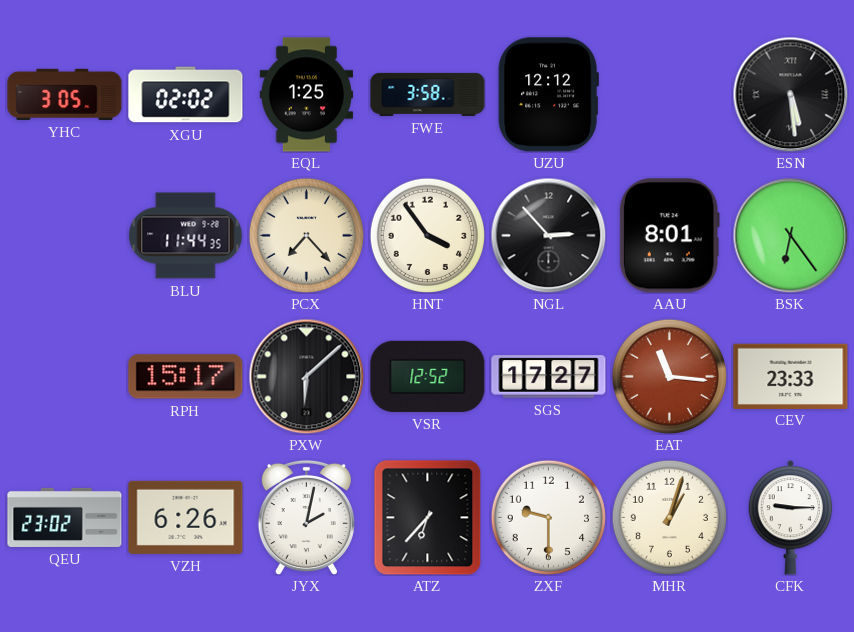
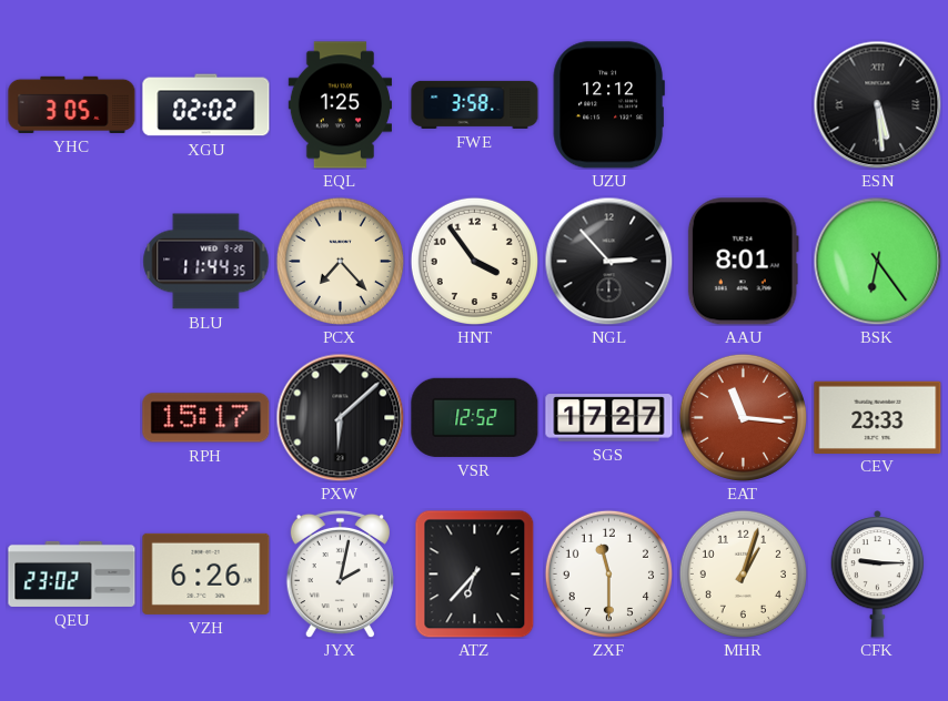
ZXF: 9:30 -> 11:30 (608, 573)
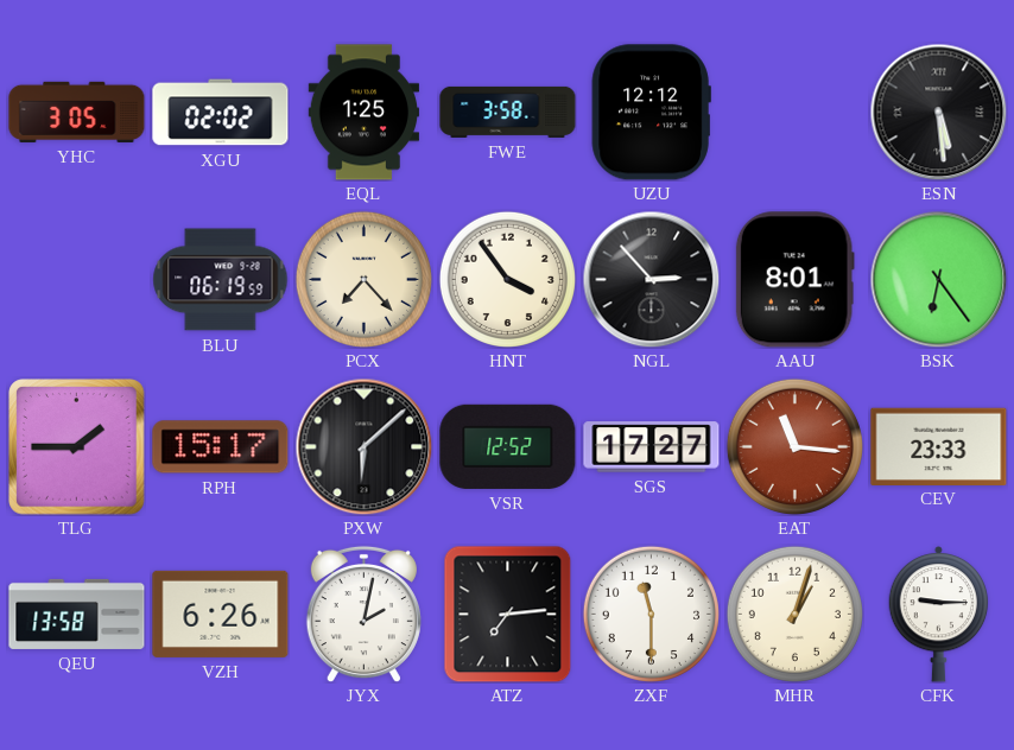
BLU: 11:44 -> 06:19 (221, 280)
TLG: none -> 1:45 (77, 447)
QEU: 23:02 -> 13:58 (77, 614)
ATZ: 6:37 -> 7:14 (508, 614)
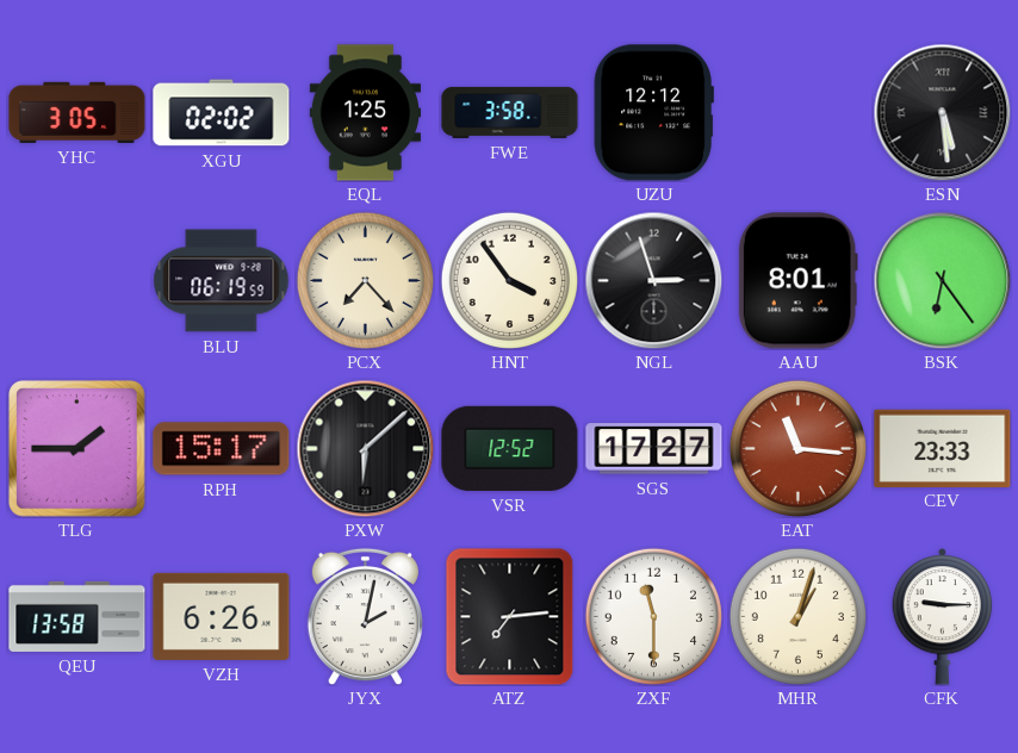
NGL: 2:53 -> 2:57 (653, 280)
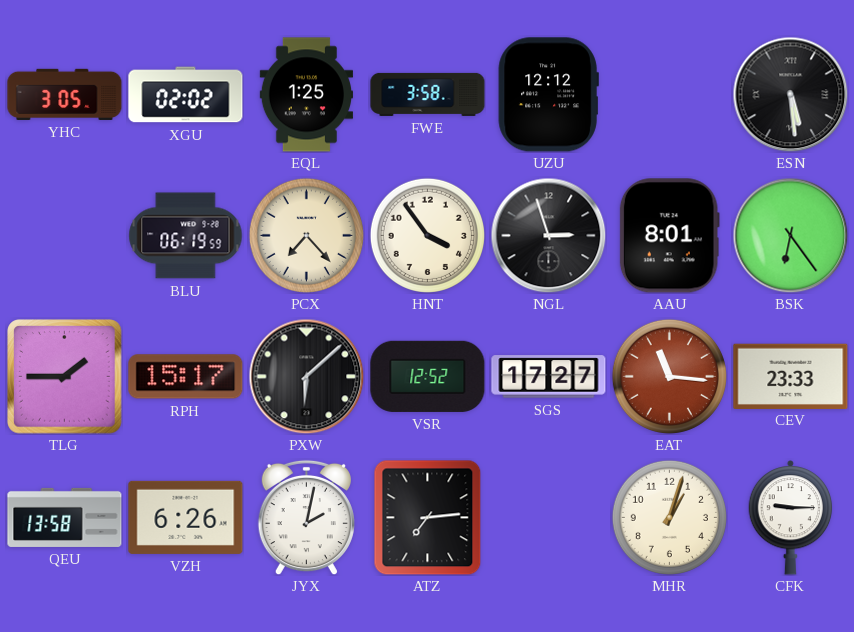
ZXF: 11:30 -> none (653, 616)
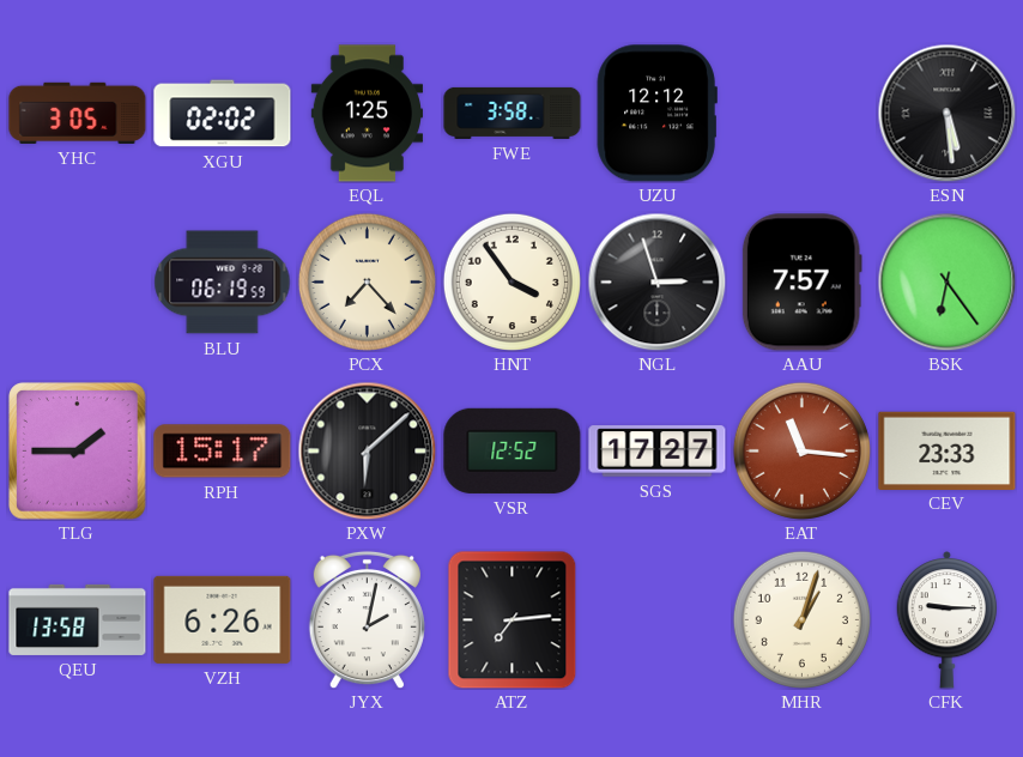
AAU: 8:01 -> 7:57 (801, 283)
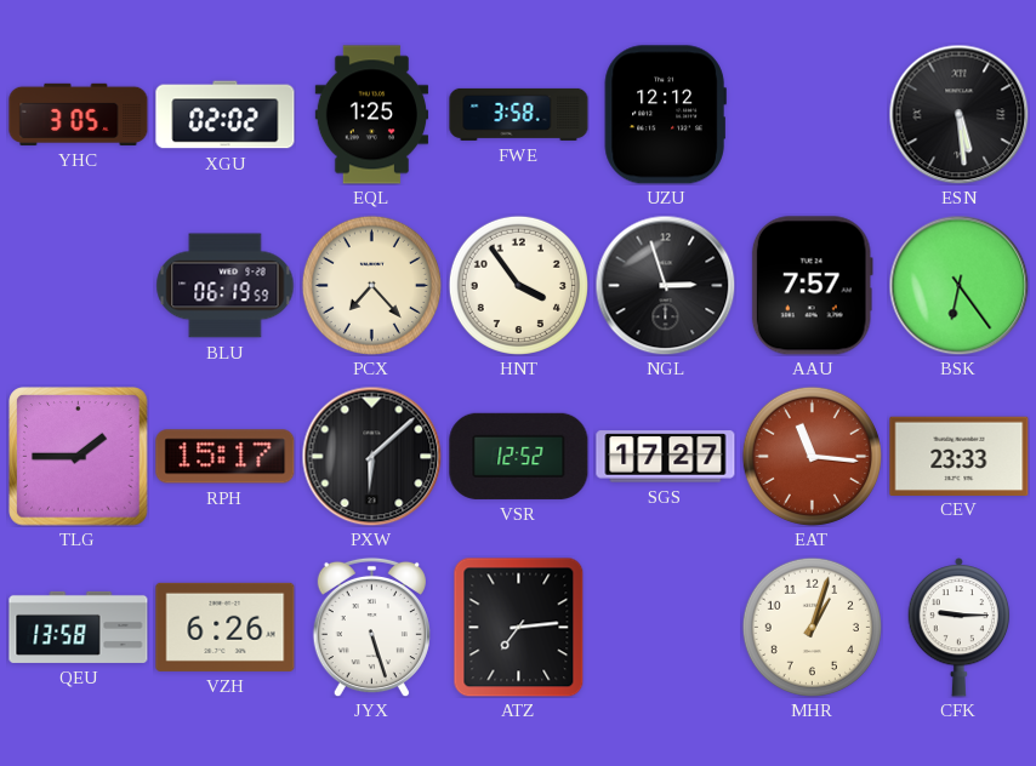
JYX: 2:02 -> 5:27 (371, 627)
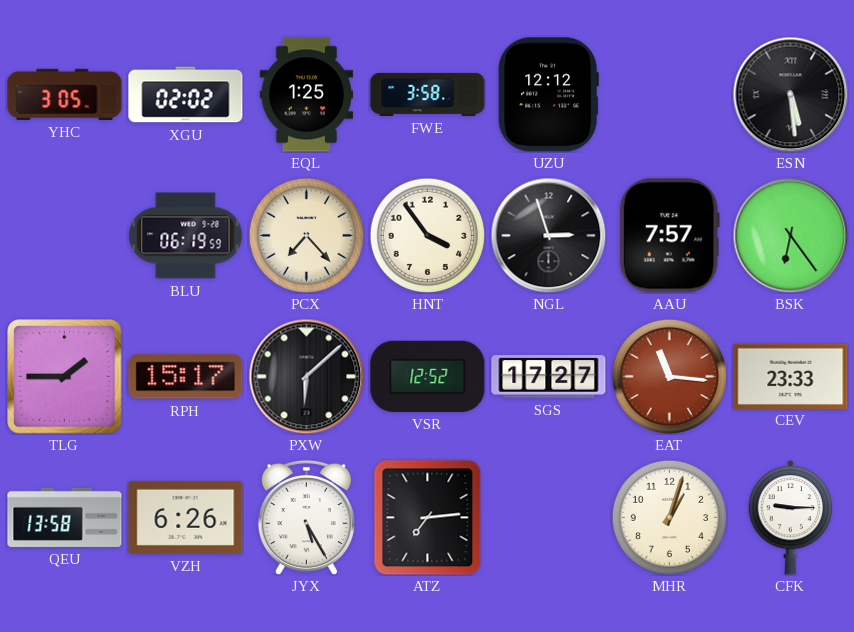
JYX: 5:27 -> 5:25 (306, 517)
